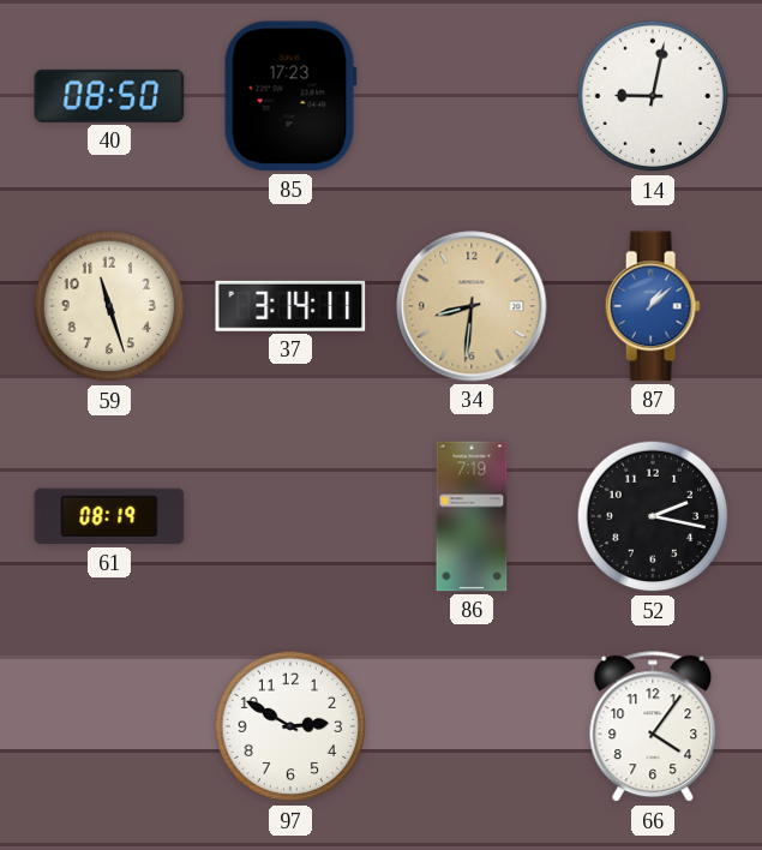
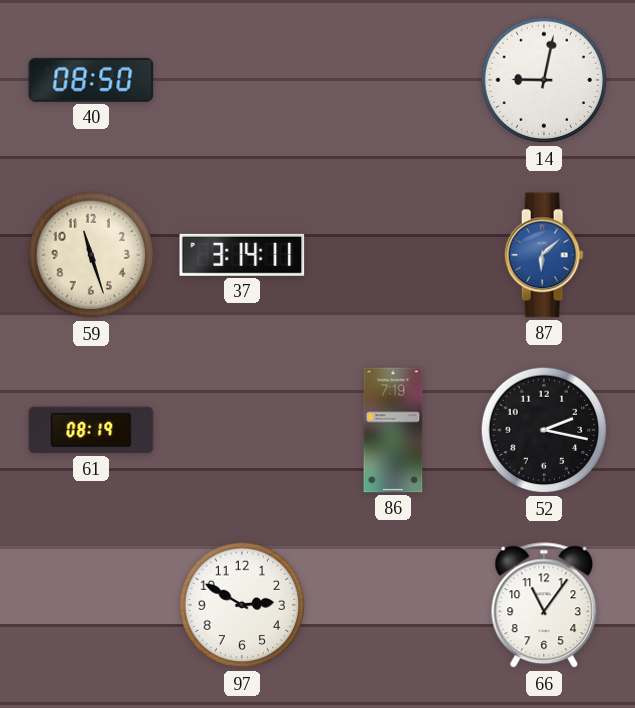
85: 17:23 -> none (290, 96)
34: 8:31 -> none (472, 306)
87: 1:08 -> 6:08 (544, 255)
66: 4:06 -> 11:06 (544, 606)
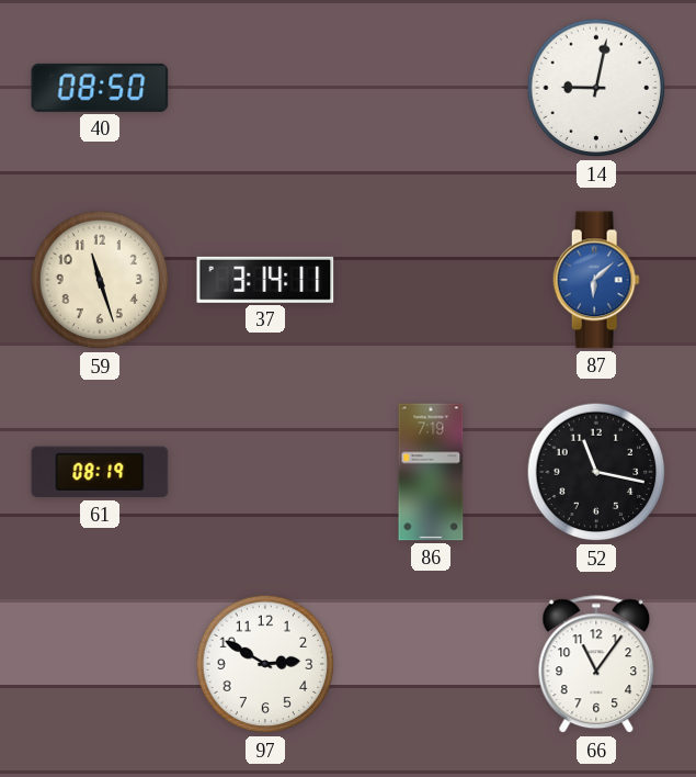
52: 2:17 -> 11:17 (596, 472)
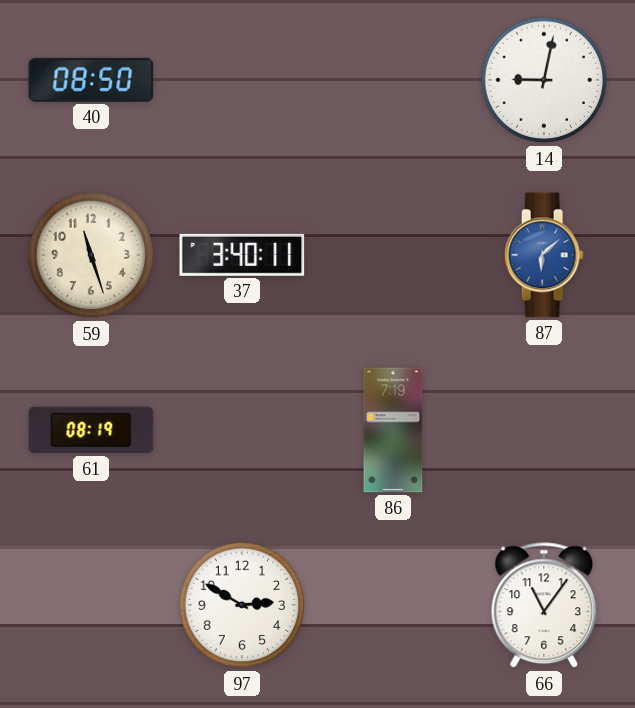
37: 3:14 -> 3:40 (242, 255)
52: 11:17 -> none (596, 472)
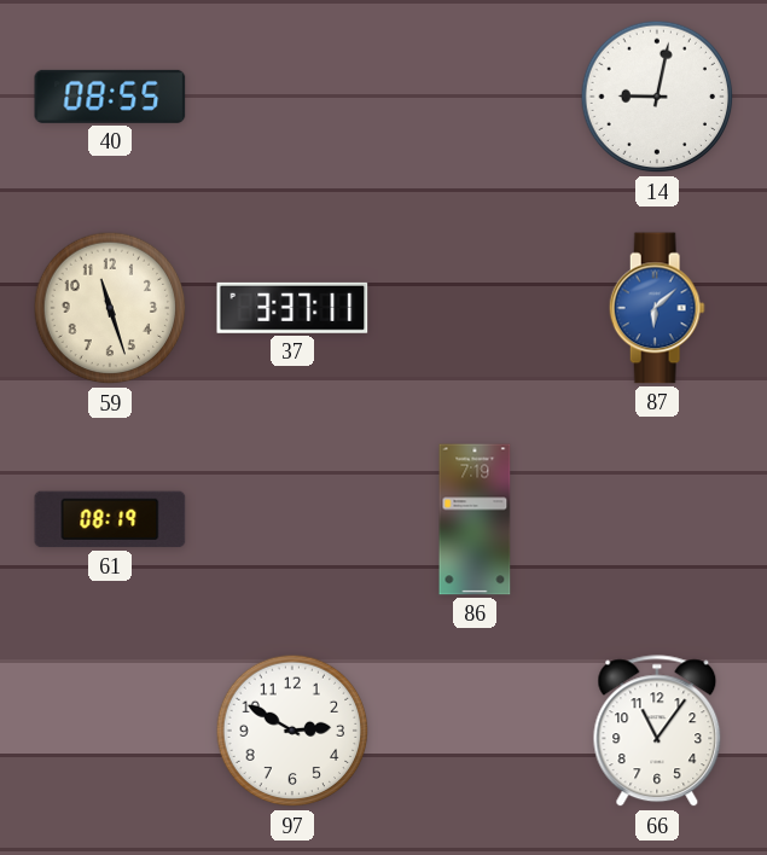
40: 08:50 -> 08:55 (110, 97)
37: 3:40 -> 3:37 (292, 308)
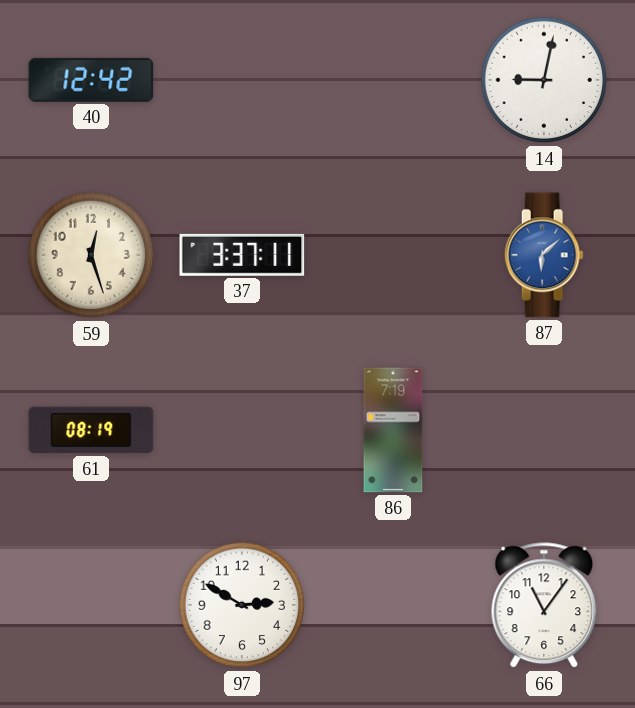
40: 08:55 -> 12:42 (91, 80)
59: 11:27 -> 12:27 (91, 255)
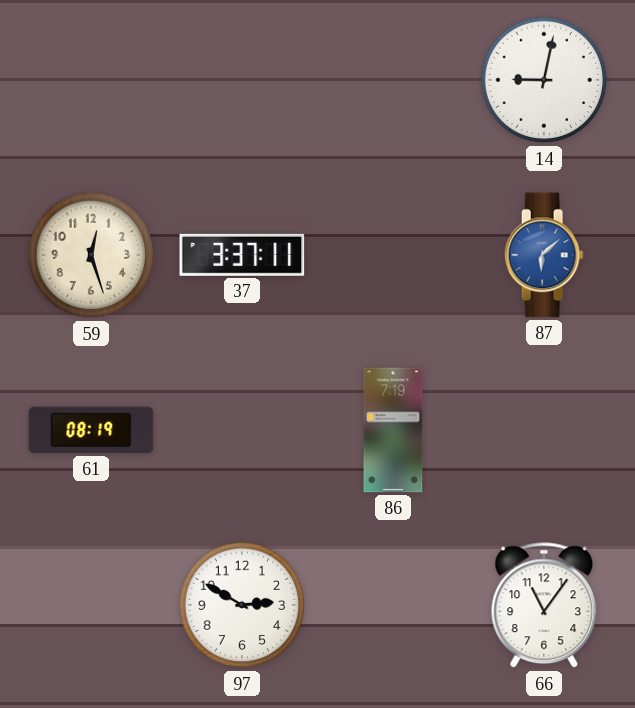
40: 12:42 -> none (91, 80)
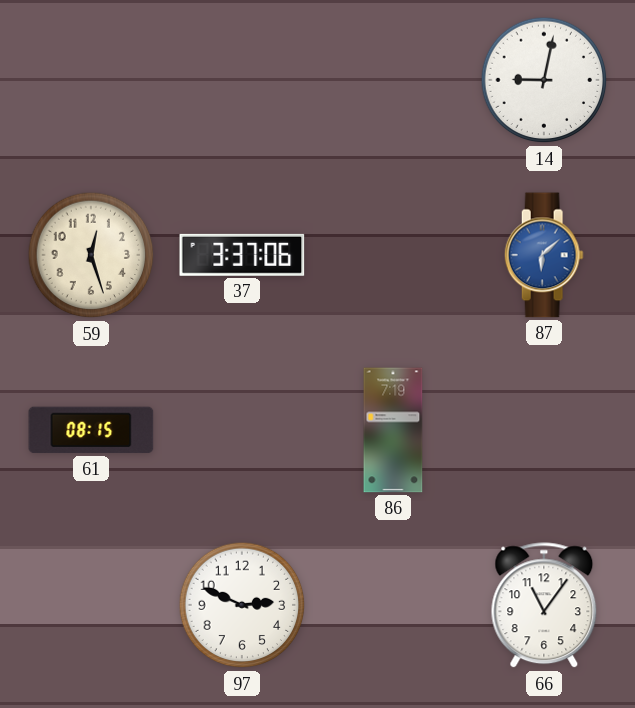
37: 3:37:11 -> 3:37:06 (242, 255)
61: 08:19 -> 08:15 (91, 430)
97: 2:50 -> 2:49 (242, 605)
